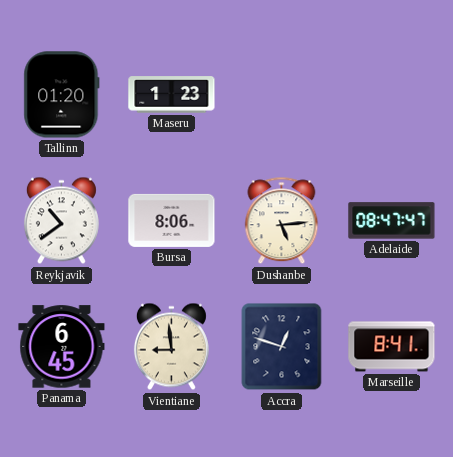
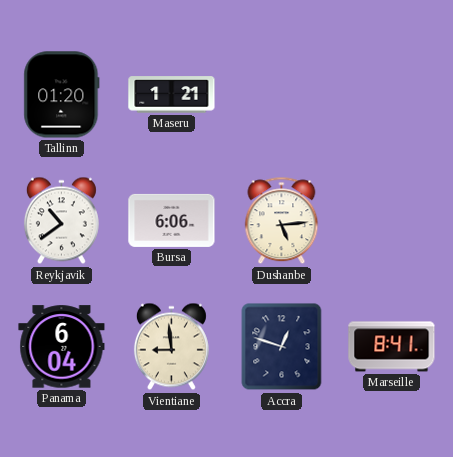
Maseru: 1:23 -> 1:21 (172, 95)
Bursa: 8:06 -> 6:06 (172, 220)
Adelaide: 08:47 -> none (392, 221)
Panama: 6:45 -> 6:04 (62, 347)
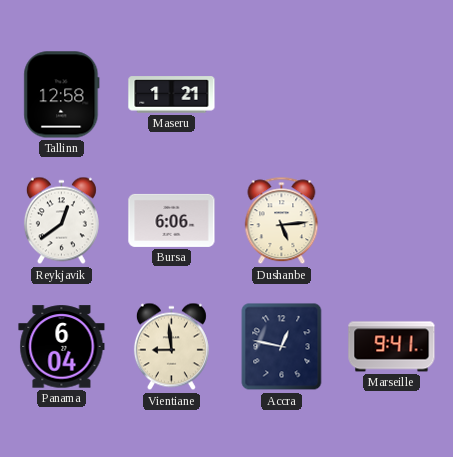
Tallinn: 01:20 -> 12:58 (62, 95)
Reykjavik: 10:39 -> 12:39 (61, 221)
Accra: 12:48 -> 12:47 (282, 347)
Marseille: 8:41 -> 9:41 (392, 347)
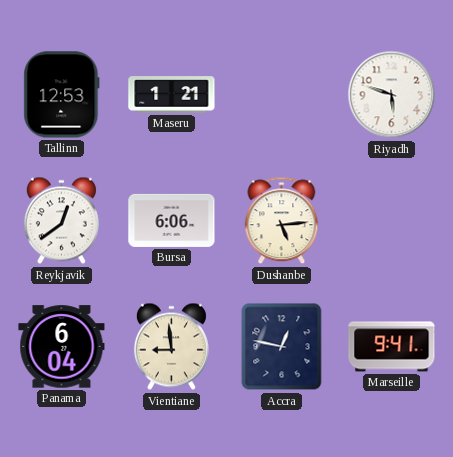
Tallinn: 12:58 -> 12:53 (62, 95)
Riyadh: none -> 5:48 (392, 95)
